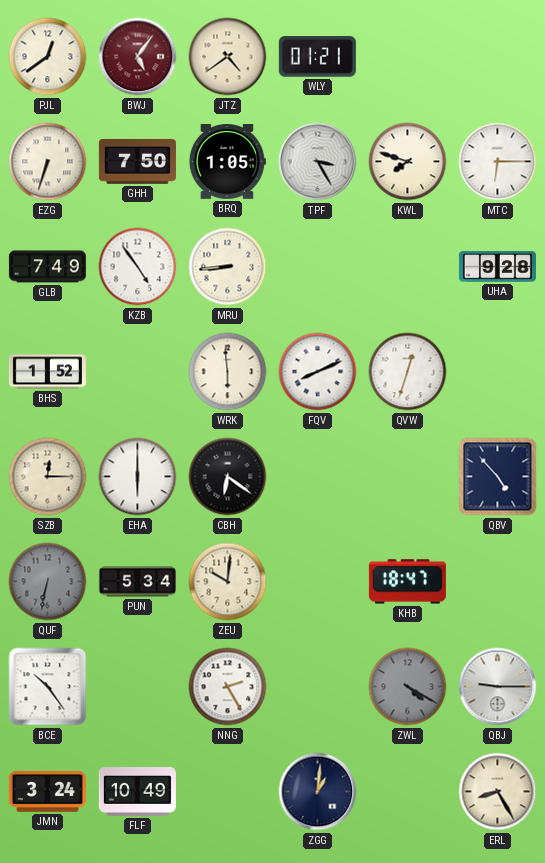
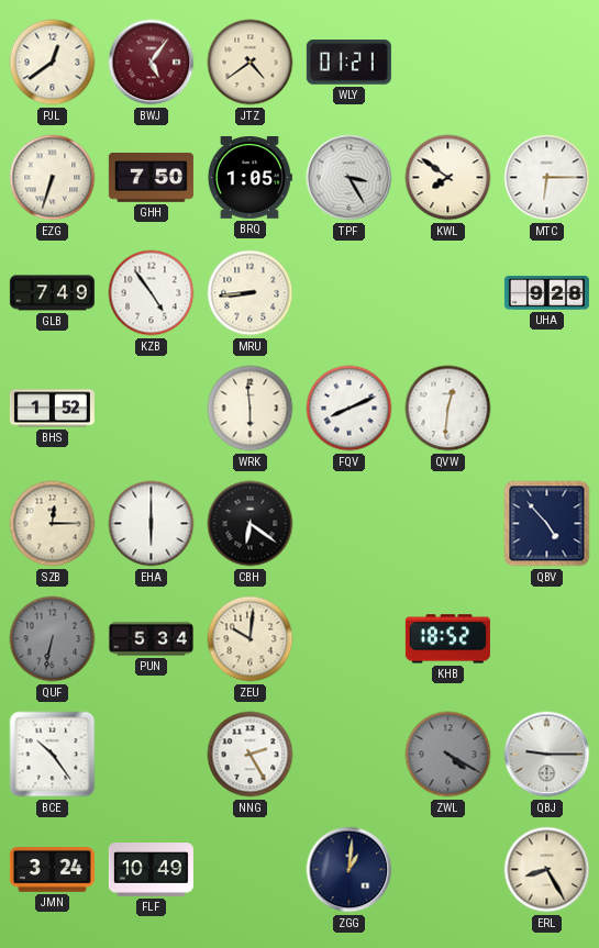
KWL: 7:48 -> 7:51 (448, 178)
QVW: 12:33 -> 12:31 (448, 409)
KHB: 18:47 -> 18:52 (447, 639)
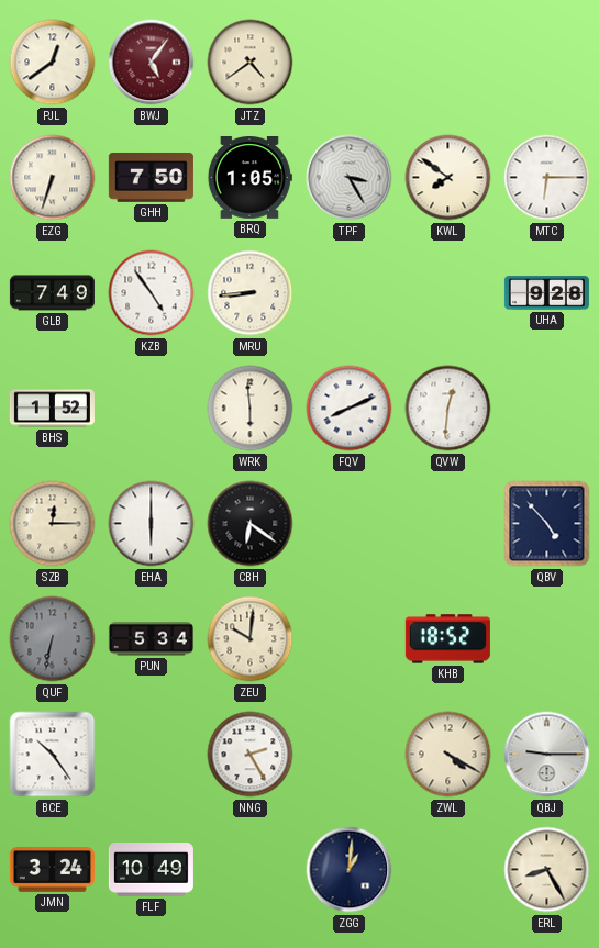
WLY: 01:21 -> none (348, 63)
ZWL dial: grey -> cream (448, 755)
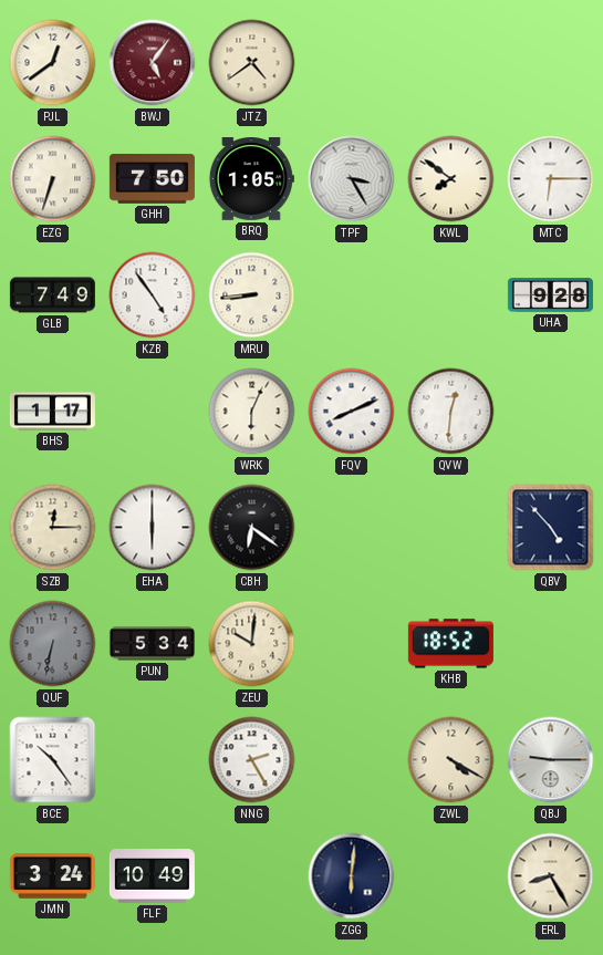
BHS: 1:52 -> 1:17 (52, 412)
WRK: 5:59 -> 6:04 (252, 412)
ZGG: 1:01 -> 6:01 (352, 876)
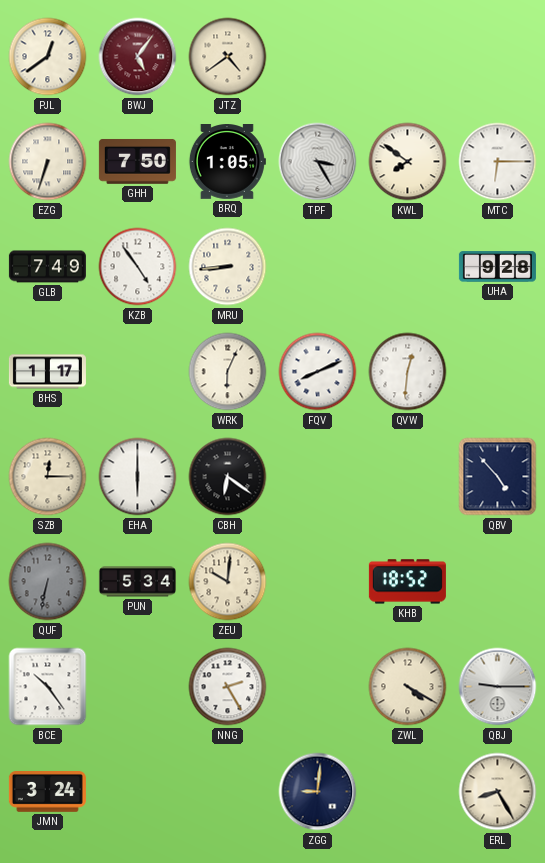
FLF: 10:49 -> none (152, 876)
ZGG: 6:01 -> 9:01 (318, 792)
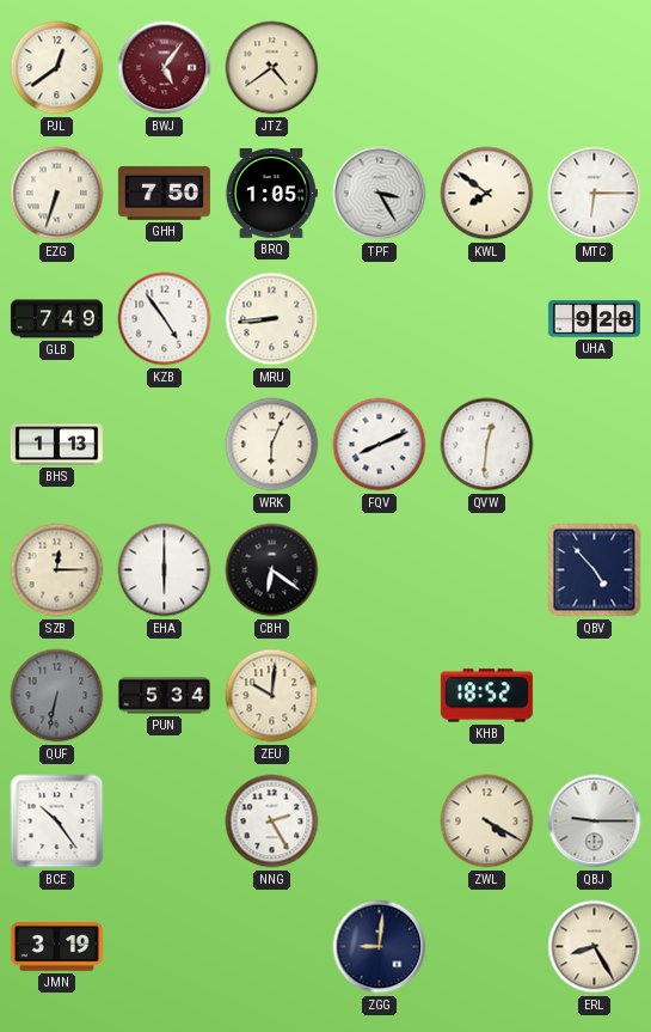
BHS: 1:17 -> 1:13 (56, 445)
JMN: 3:24 -> 3:19 (56, 947)
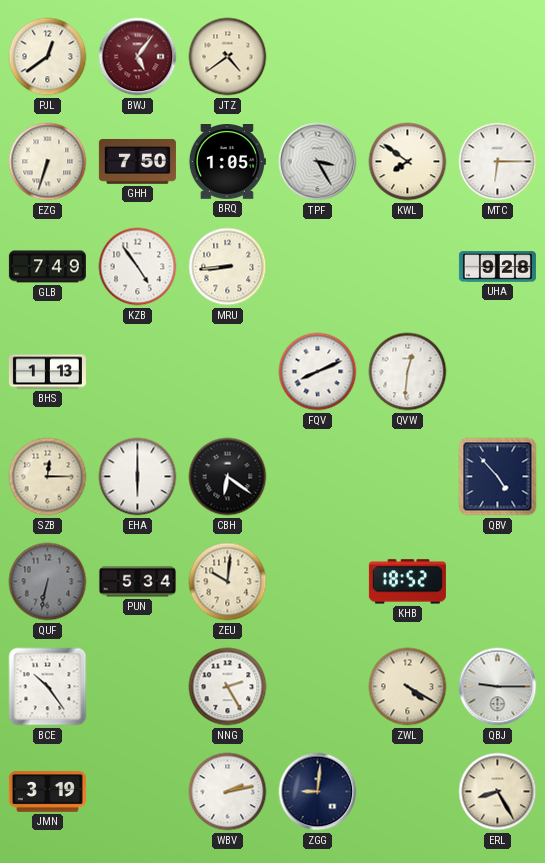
WRK: 6:04 -> none (272, 445)
WBV: none -> 2:13 (228, 792)
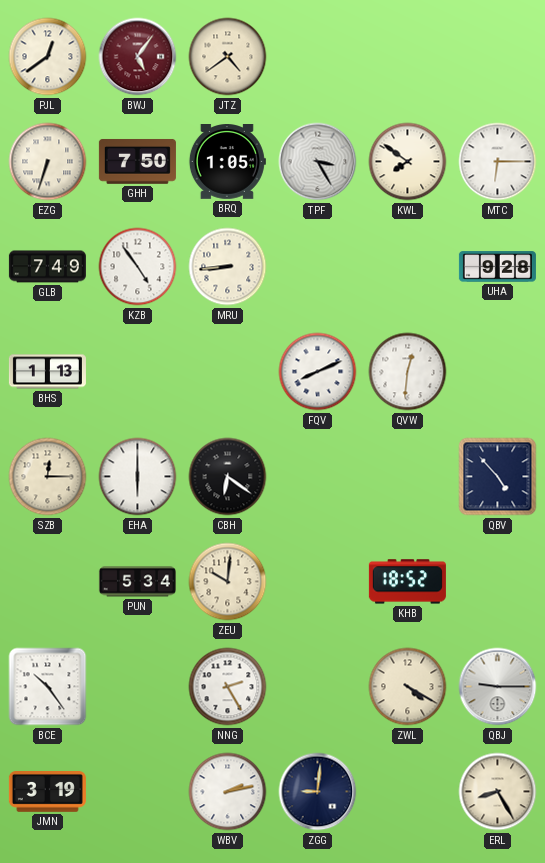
QUF: 6:32 -> none (48, 582)
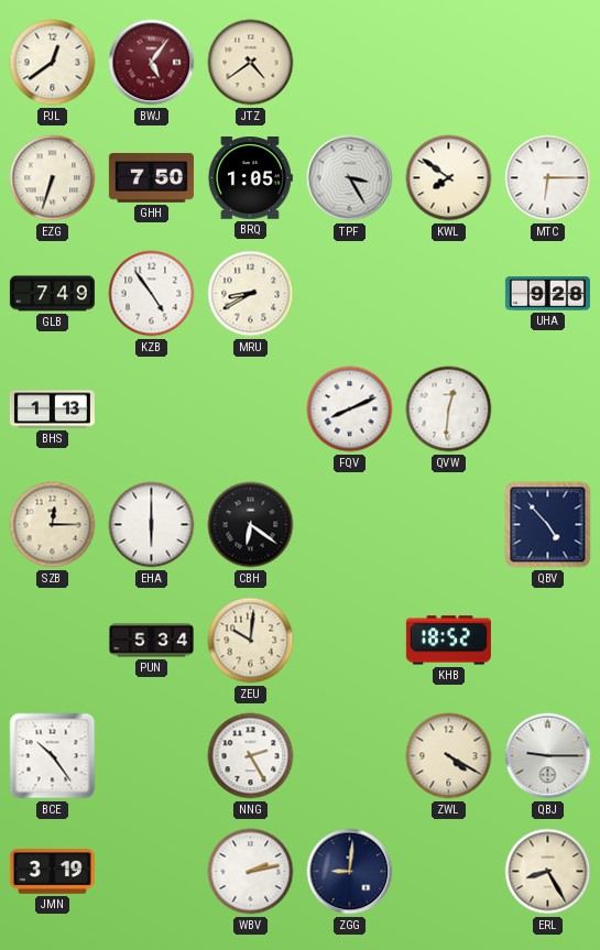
MRU: 8:44 -> 8:40 (251, 294)
